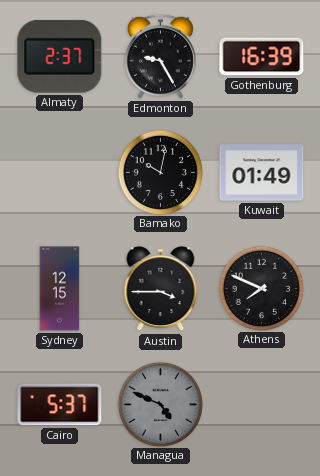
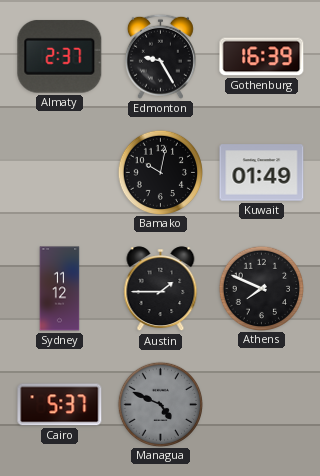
Sydney: 12:15 -> 11:12 (60, 289)
Austin: 3:45 -> 1:45 (161, 289)
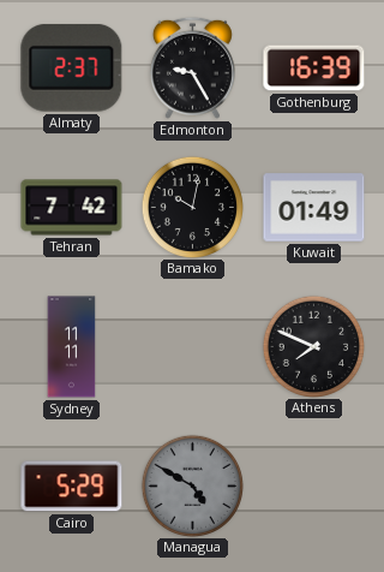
Tehran: none -> 7:42 (72, 208)
Sydney: 11:12 -> 11:11 (72, 347)
Austin: 1:45 -> none (161, 289)
Cairo: 5:37 -> 5:29 (72, 487)
Managua: 4:49 -> 4:50 (192, 485)
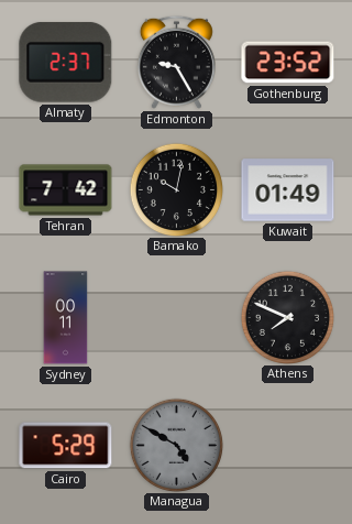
Gothenburg: 16:39 -> 23:52 (288, 63)
Sydney: 11:11 -> 00:11 (66, 318)
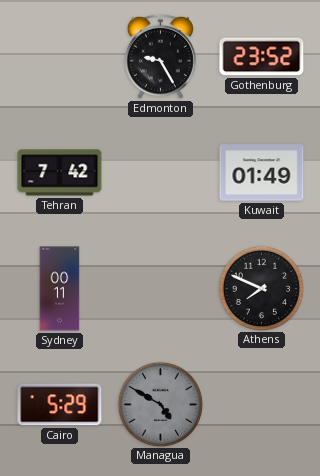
Almaty: 2:37 -> none (66, 62)
Bamako: 10:02 -> none (176, 189)
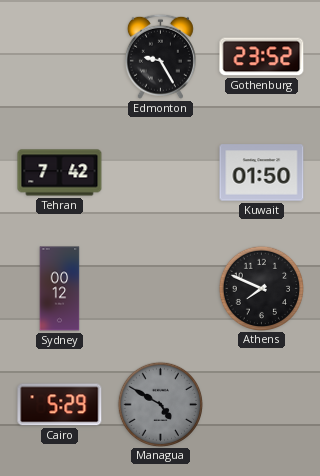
Kuwait: 01:49 -> 01:50 (262, 173)
Sydney: 00:11 -> 00:12 (60, 289)
